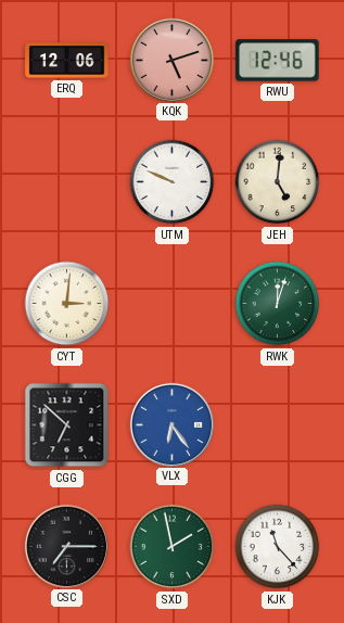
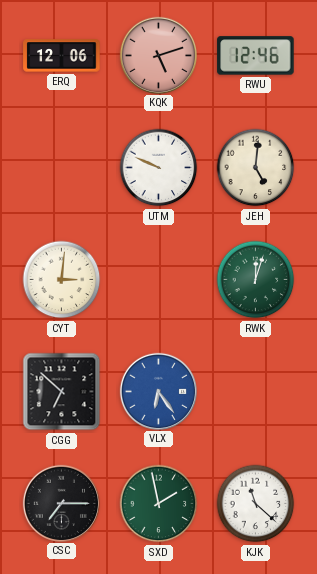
KJK: 11:23 -> 11:22 (256, 504)
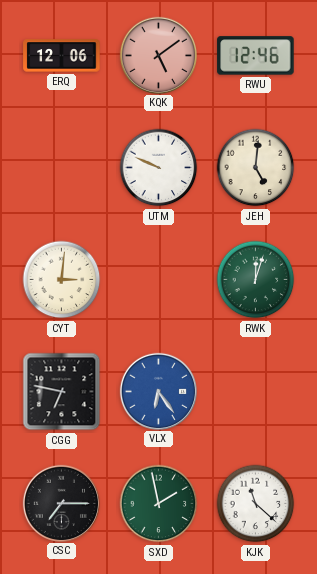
KQK: 5:12 -> 5:09 (158, 55)
CGG: 6:52 -> 6:47 (62, 392)
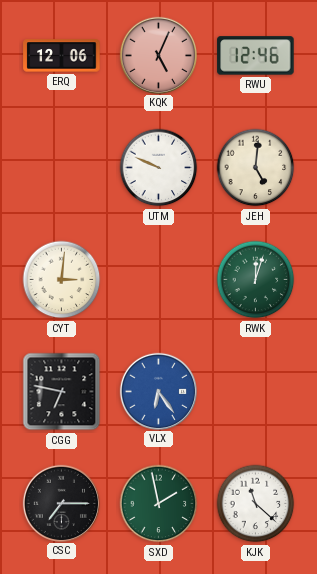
KQK: 5:09 -> 5:04 (158, 55)
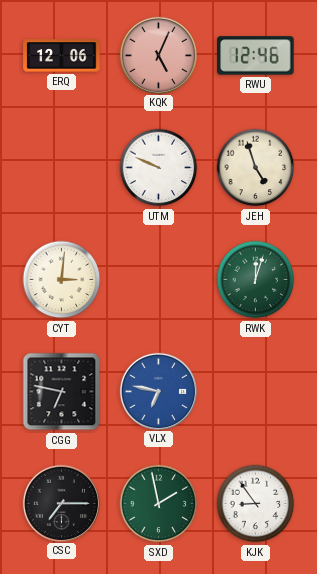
JEH: 5:01 -> 4:57 (256, 168)
VLX: 6:24 -> 6:47 (158, 391)
KJK: 11:22 -> 8:54 (256, 504)
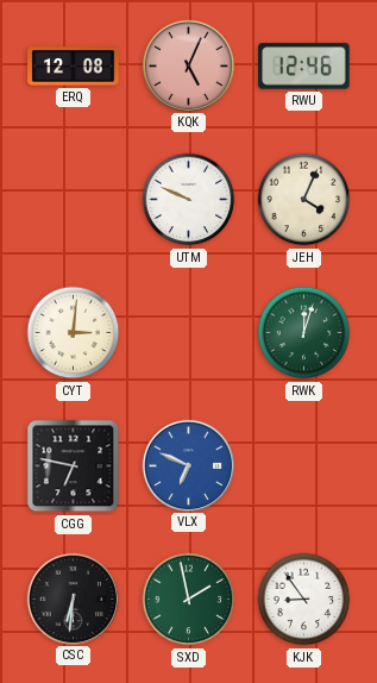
ERQ: 12:06 -> 12:08 (74, 67)
JEH: 4:57 -> 4:04 (304, 200)
VLX: 6:47 -> 6:49 (188, 465)
CSC: 7:15 -> 6:31 (73, 599)
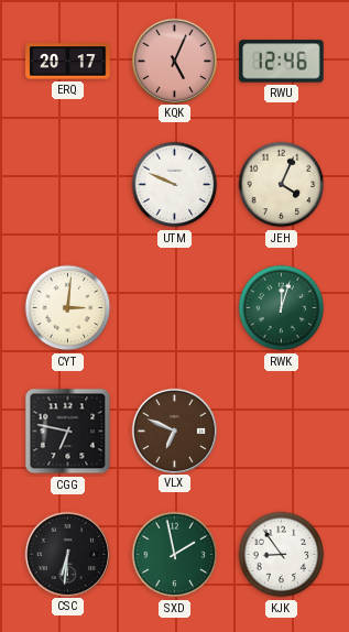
ERQ: 12:08 -> 20:17 (68, 62)
VLX dial: blue -> brown (174, 431)
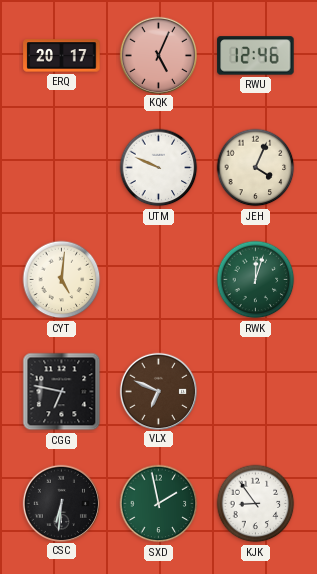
CYT: 3:01 -> 5:01 (62, 280)
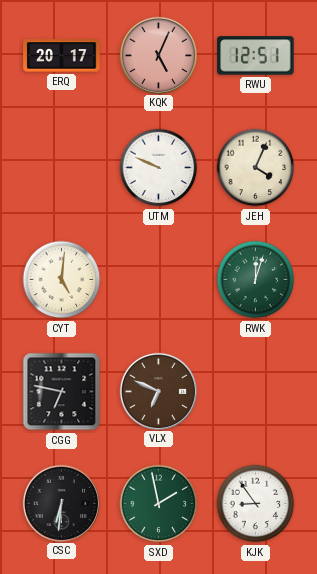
RWU: 12:46 -> 12:51 (256, 56)
